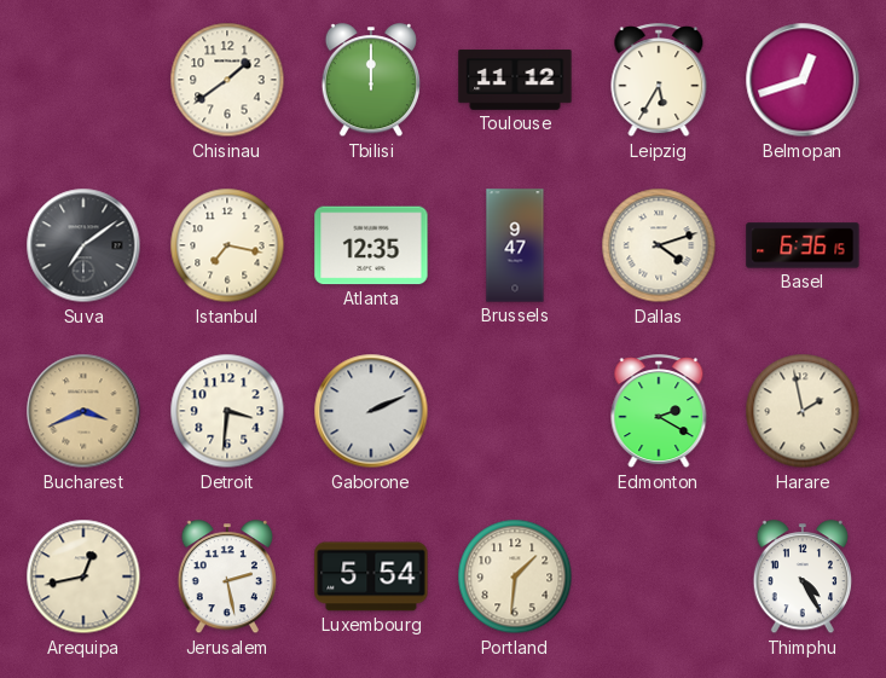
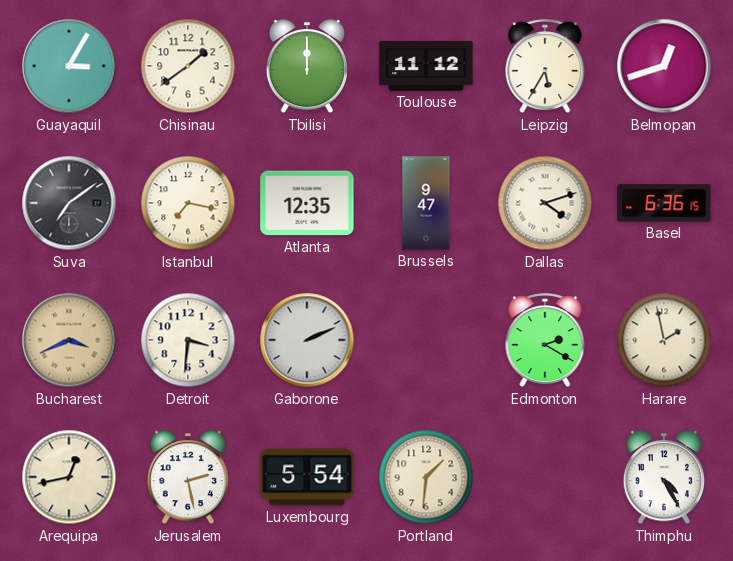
Guayaquil: none -> 3:05 (69, 66)
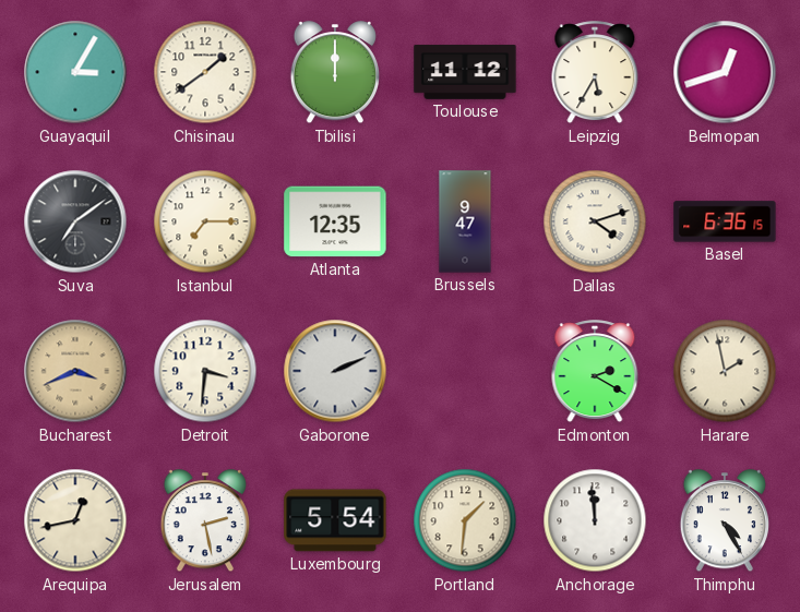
Istanbul: 7:17 -> 7:15 (205, 221)
Anchorage: none -> 11:59 (595, 520)
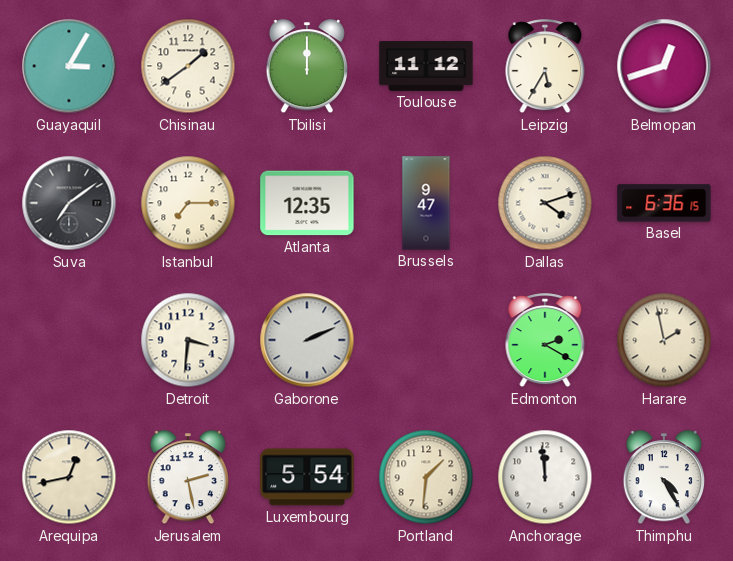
Bucharest: 3:41 -> none (75, 371)
